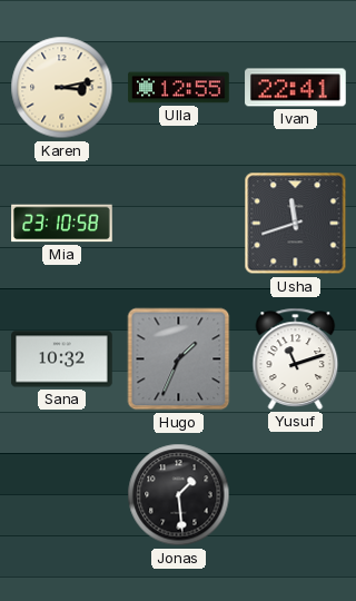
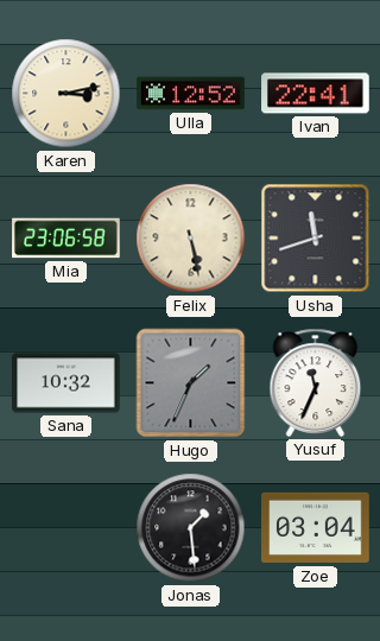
Ulla: 12:55 -> 12:52 (191, 94)
Mia: 23:10 -> 23:06 (66, 239)
Felix: none -> 5:28 (191, 239)
Yusuf: 11:12 -> 11:34 (316, 382)
Zoe: none -> 03:04 (316, 528)
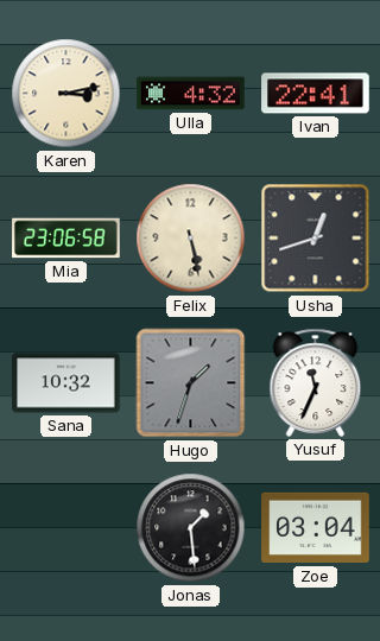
Ulla: 12:52 -> 4:32 (191, 94)
Usha: 11:42 -> 12:42 (316, 239)
Hugo: 1:34 -> 1:33 (191, 383)
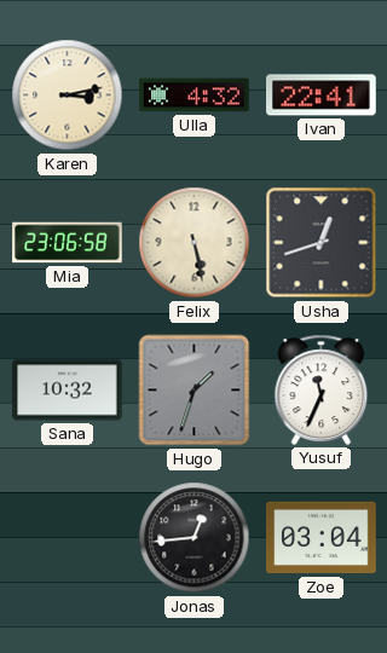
Jonas: 1:29 -> 12:44 (195, 538)
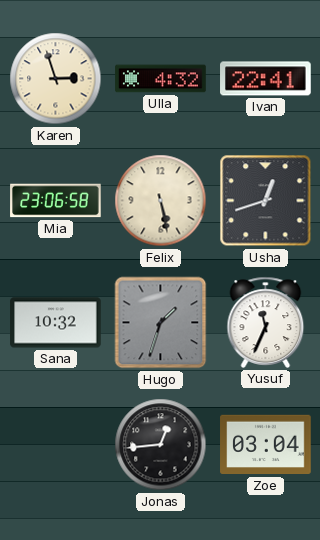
Karen: 3:13 -> 2:57 (56, 79)
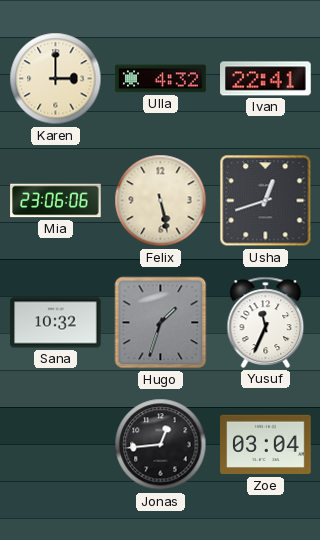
Karen: 2:57 -> 3:00 (56, 79)
Mia: 23:06:58 -> 23:06:06 (56, 201)
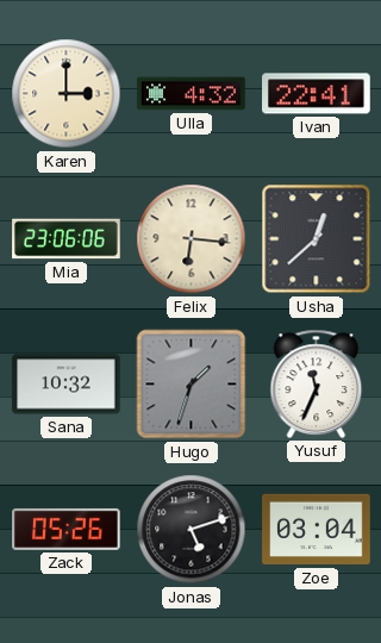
Felix: 5:28 -> 6:16 (192, 239)
Usha: 12:42 -> 12:38 (317, 239)
Zack: none -> 05:26 (67, 529)
Jonas: 12:44 -> 5:12 (192, 530)
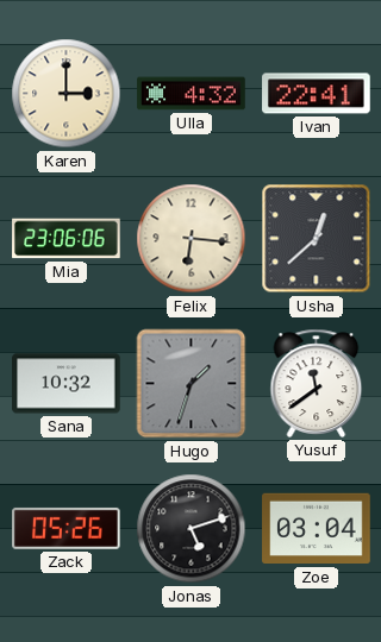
Yusuf: 11:34 -> 11:39 (317, 383)
